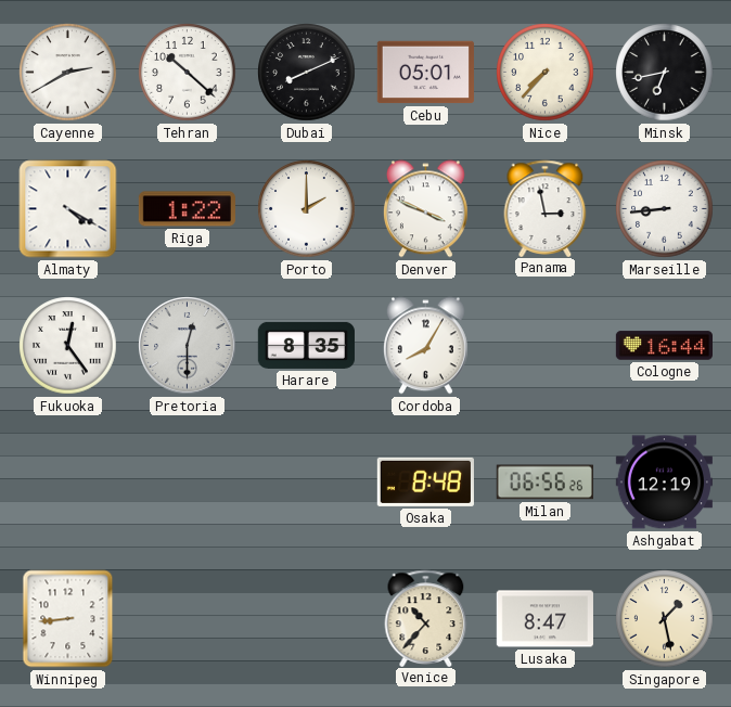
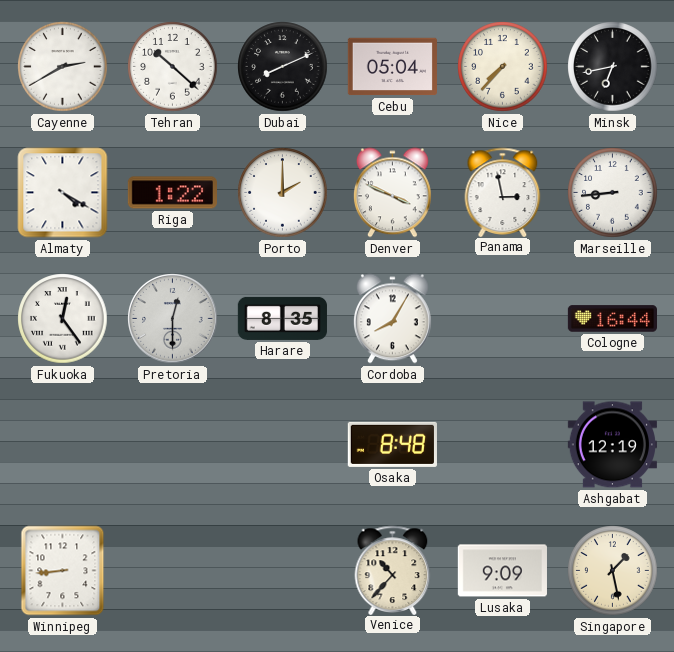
Cebu: 05:01 -> 05:04 (392, 67)
Milan: 06:56 -> none (544, 483)
Lusaka: 8:47 -> 9:09 (502, 571)
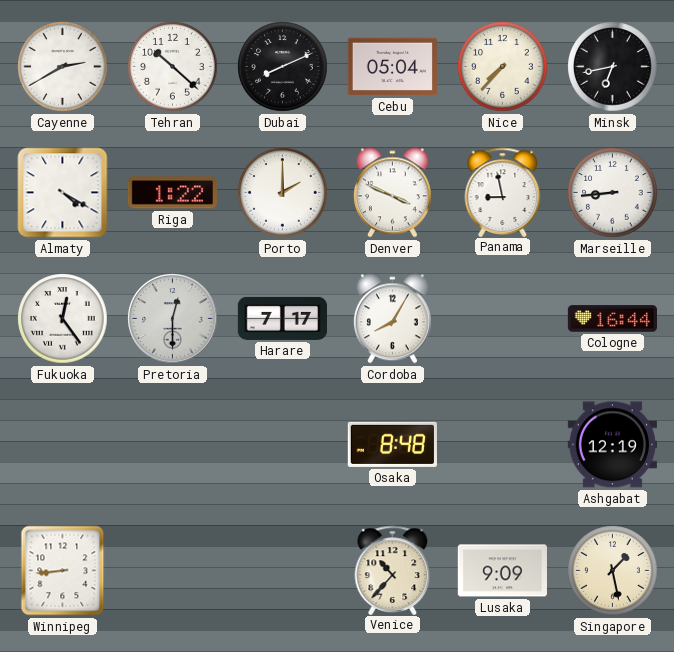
Panama: 2:58 -> 8:58 (503, 192)
Harare: 8:35 -> 7:17 (282, 318)
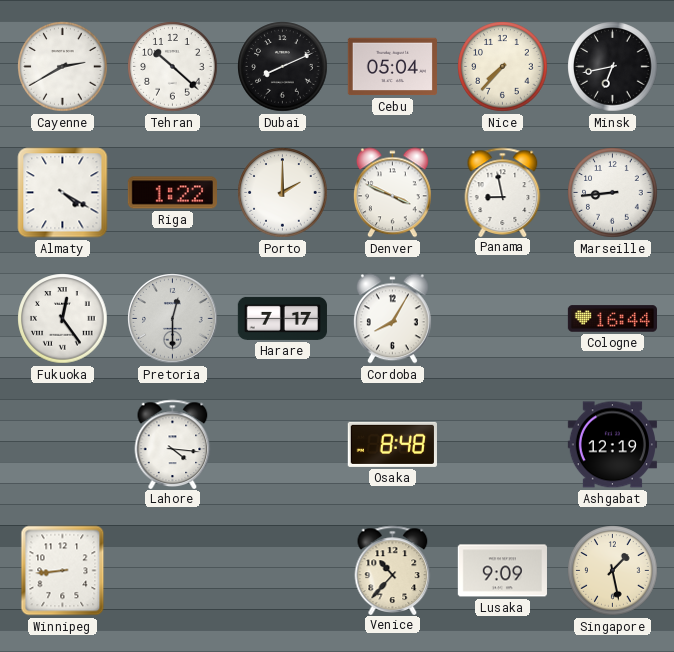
Lahore: none -> 4:16 (173, 444)
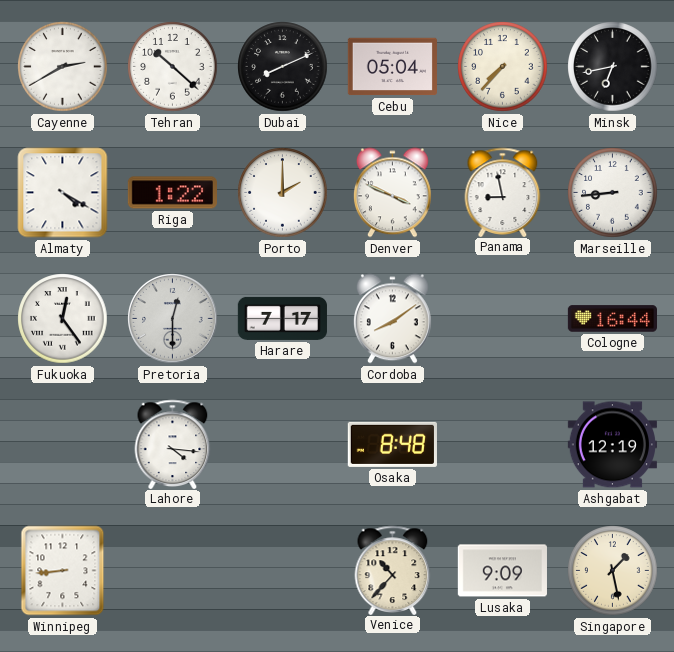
Cordoba: 8:05 -> 8:09 (392, 319)
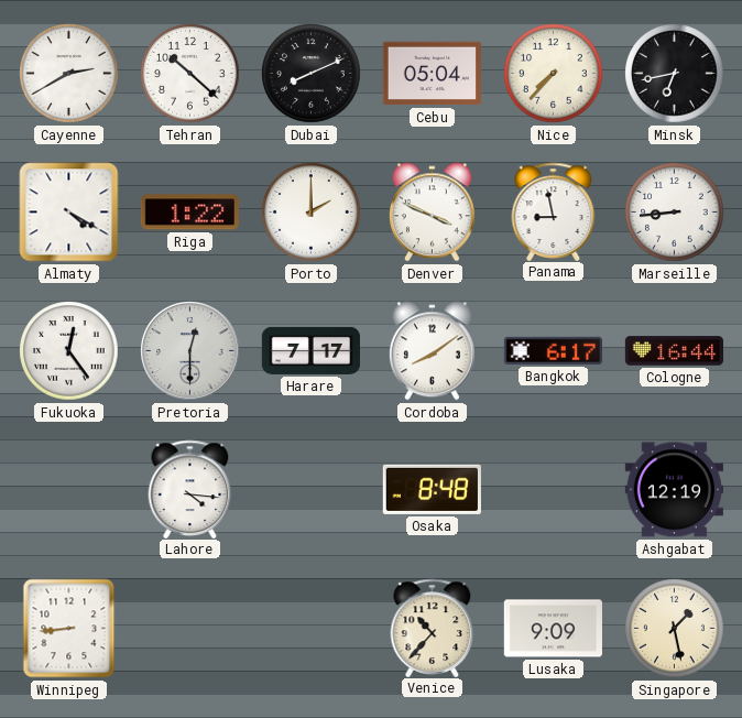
Bangkok: none -> 6:17 (553, 350)
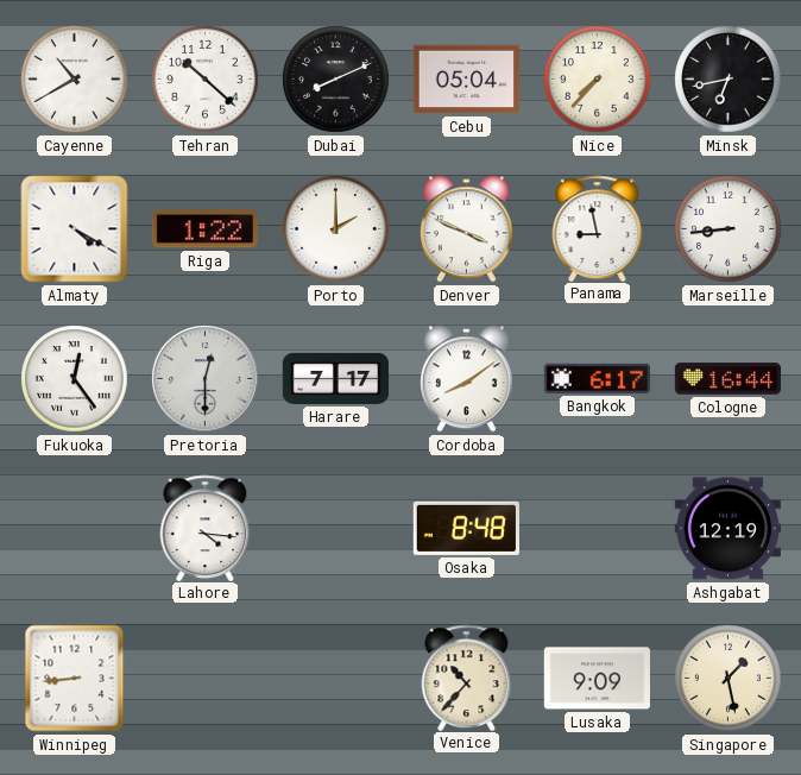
Cayenne: 2:40 -> 10:40 (75, 80)
